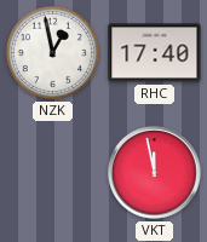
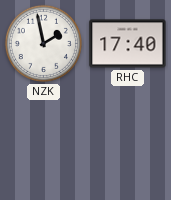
NZK: 12:58 -> 1:58 (43, 43)
VKT: 11:58 -> none (155, 173)
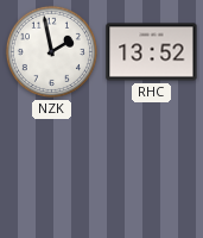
RHC: 17:40 -> 13:52 (152, 52)
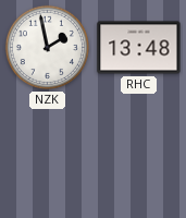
RHC: 13:52 -> 13:48 (139, 48)
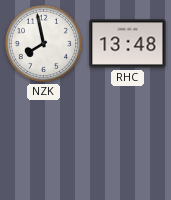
NZK: 1:58 -> 7:58 (43, 43)
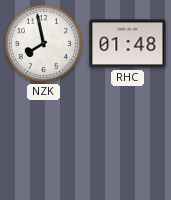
RHC: 13:48 -> 01:48 (128, 44)
